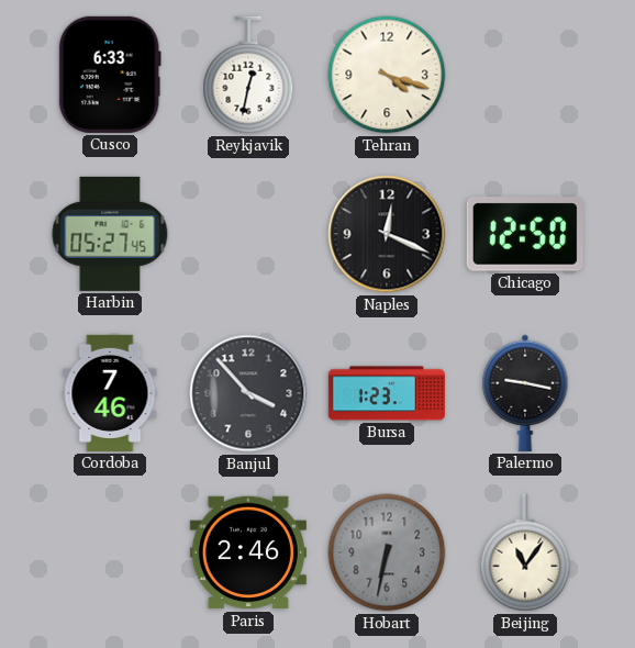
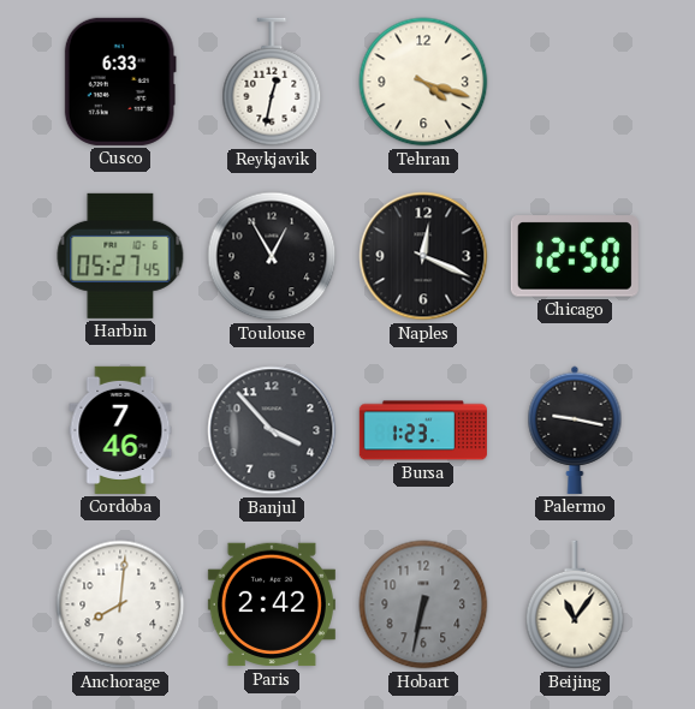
Toulouse: none -> 12:55 (272, 256)
Anchorage: none -> 8:01 (120, 604)
Paris: 2:46 -> 2:42 (272, 604)
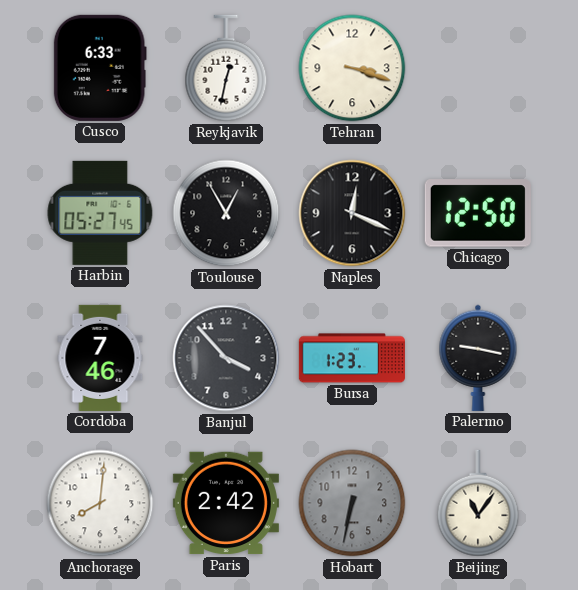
Tehran: 4:18 -> 3:18 (352, 68)
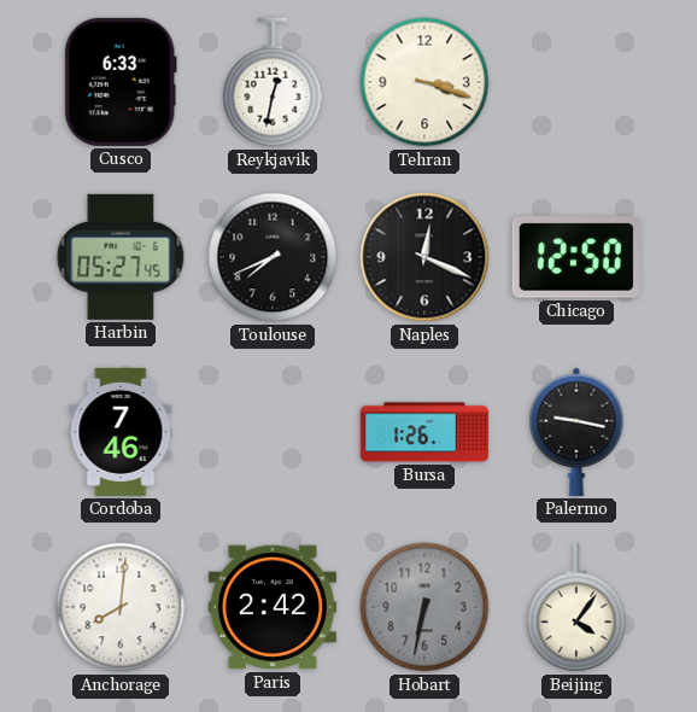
Toulouse: 12:55 -> 7:41 (273, 257)
Banjul: 3:53 -> none (226, 358)
Bursa: 1:23 -> 1:26 (424, 432)
Beijing: 11:06 -> 4:06 (576, 607)
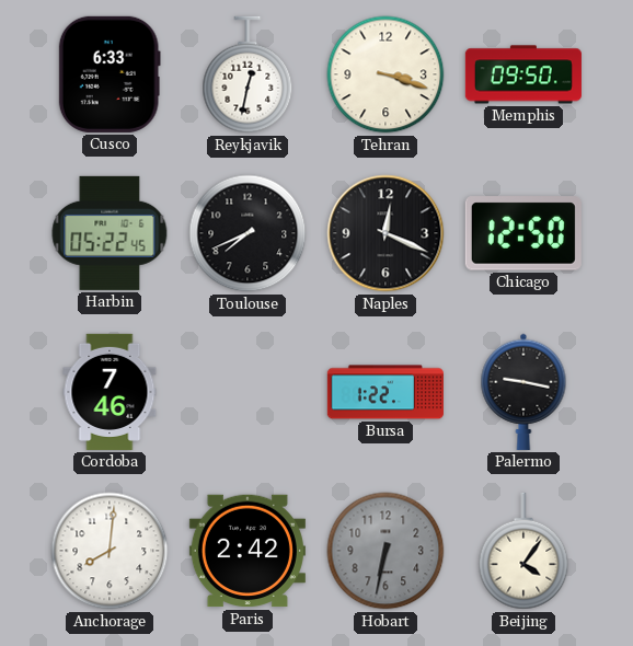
Memphis: none -> 09:50 (523, 74)
Harbin: 05:27 -> 05:22 (110, 233)
Bursa: 1:26 -> 1:22 (385, 392)
